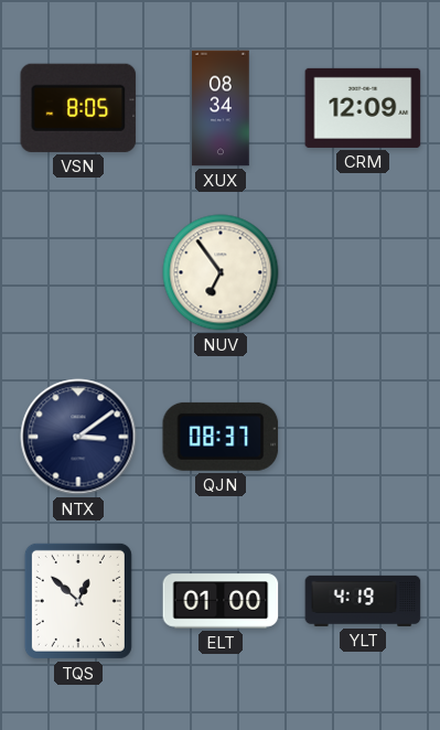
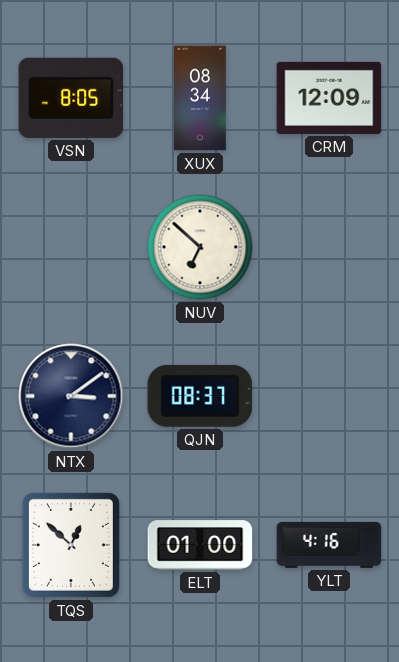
NUV: 6:54 -> 6:52 (200, 247)
YLT: 4:19 -> 4:16 (329, 545)
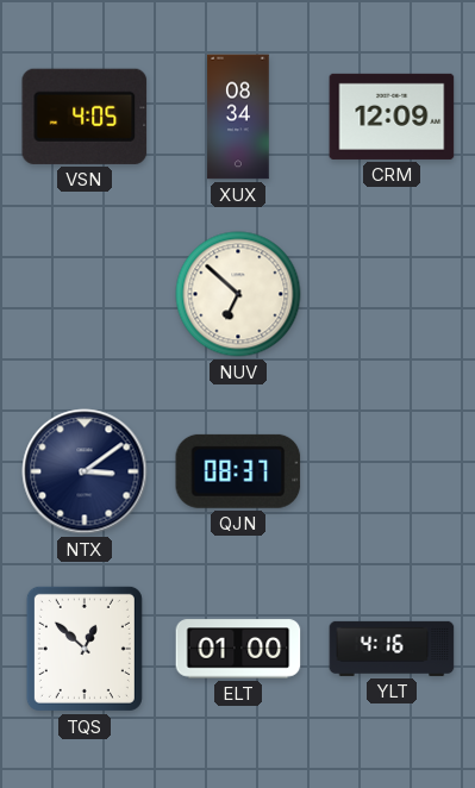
VSN: 8:05 -> 4:05 (85, 117)
